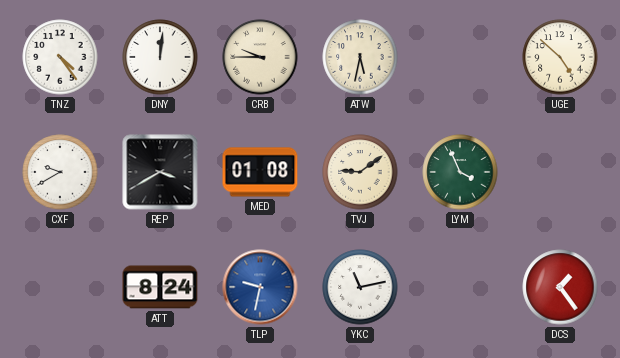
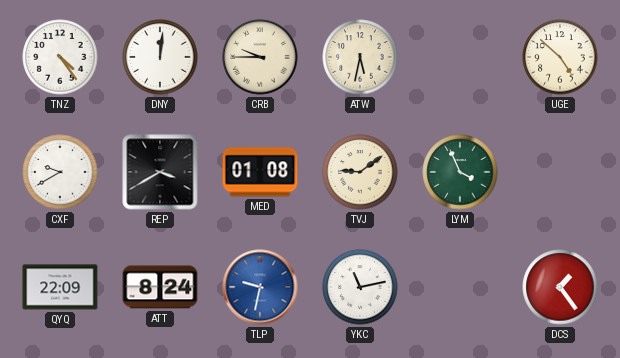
QYQ: none -> 22:09 (60, 287)
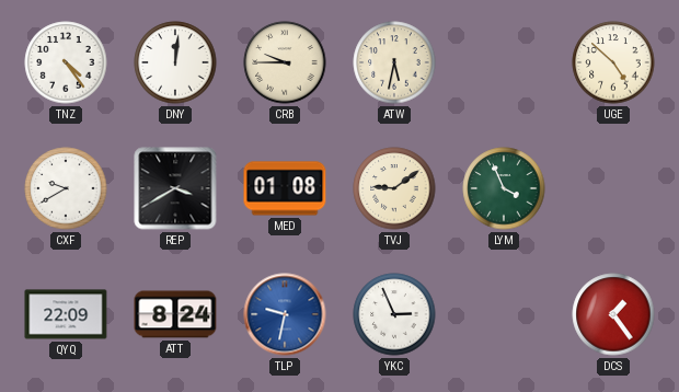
YKC: 11:13 -> 2:56 (394, 314)
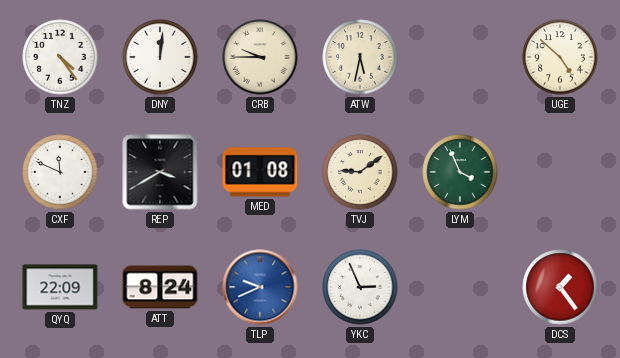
CXF: 9:40 -> 11:49 (60, 172)
TLP: 9:32 -> 9:41 (260, 287)
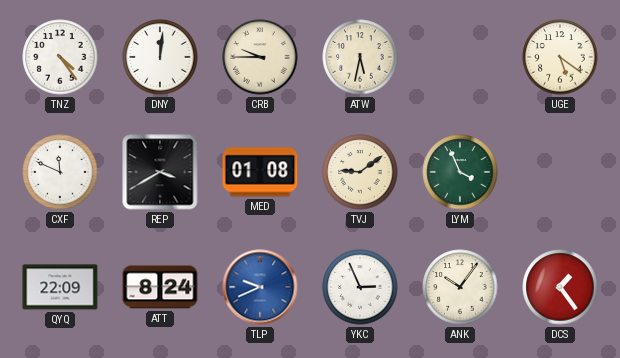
UGE: 4:52 -> 5:21 (560, 57)
ANK: none -> 10:06 (460, 287)
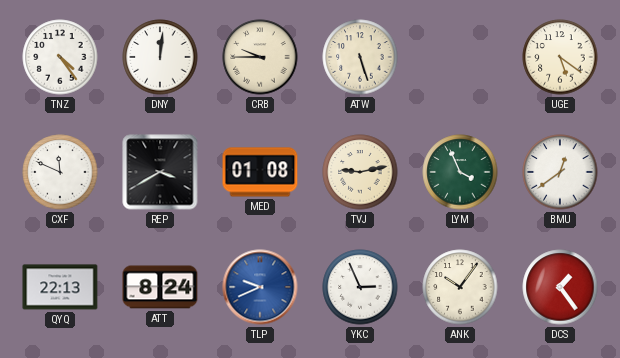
ATW: 5:32 -> 5:27 (360, 57)
TVJ: 9:09 -> 9:13 (360, 172)
BMU: none -> 12:39 (560, 172)
QYQ: 22:09 -> 22:13 (60, 287)
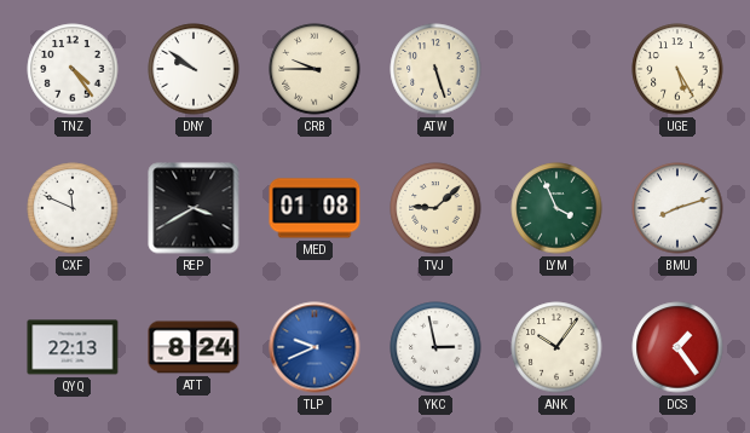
DNY: 12:01 -> 9:51 (194, 69)
UGE: 5:21 -> 5:25 (677, 69)
TVJ: 9:13 -> 9:08 (435, 208)
BMU: 12:39 -> 8:12 (677, 208)
YKC: 2:56 -> 2:58 (435, 347)
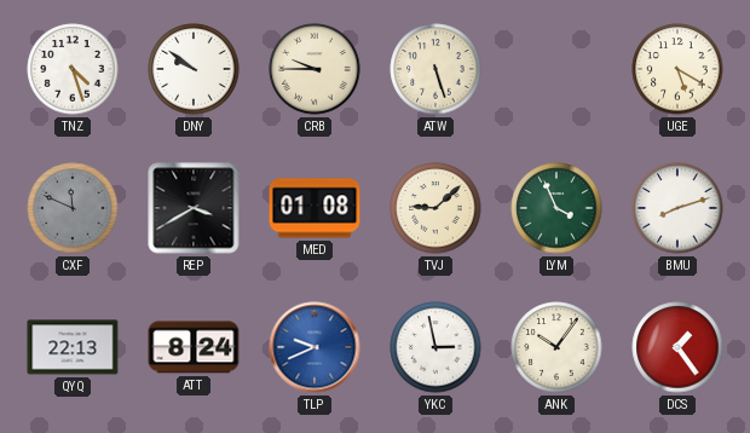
TNZ: 4:24 -> 4:27 (73, 69)
UGE: 5:25 -> 5:20 (677, 69)
CXF dial: white -> grey (73, 208)
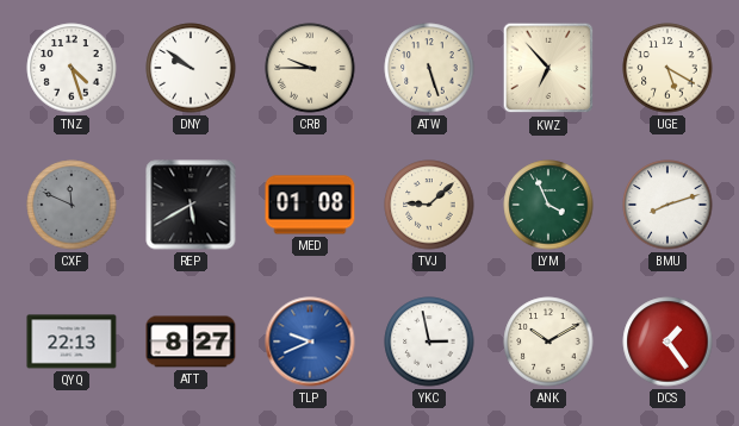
KWZ: none -> 6:53 (548, 68)
REP: 3:40 -> 5:40 (191, 205)
ATT: 8:24 -> 8:27 (191, 342)
ANK: 10:06 -> 10:10 (548, 342)
